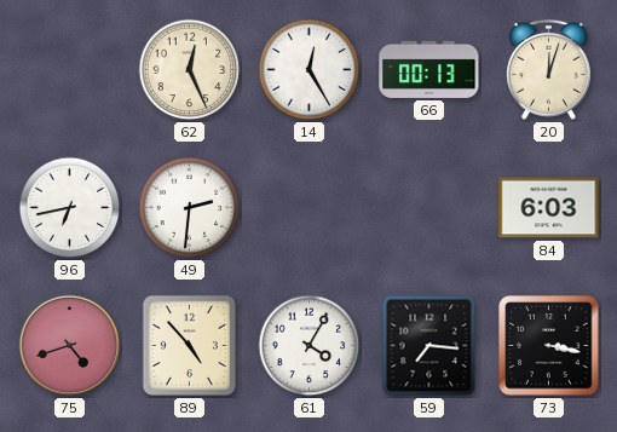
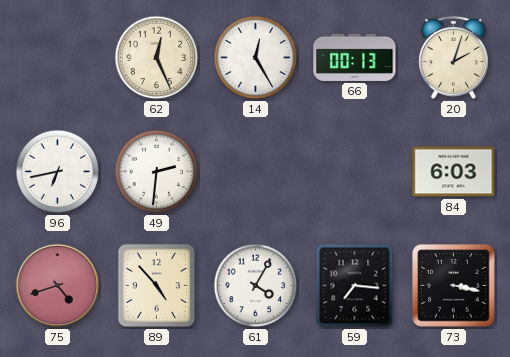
20: 12:03 -> 2:03 (453, 57)
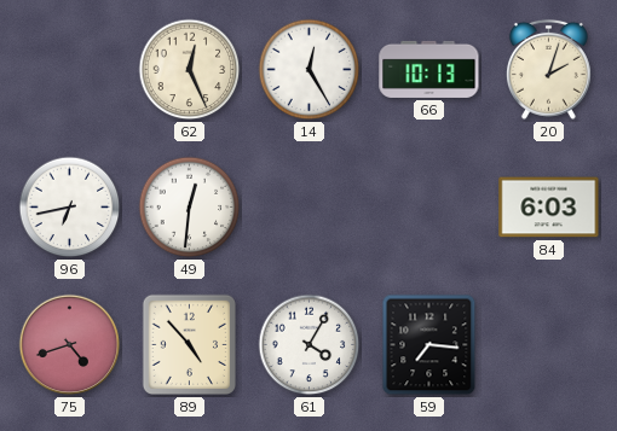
66: 00:13 -> 10:13 (429, 69)
49: 2:31 -> 12:31 (190, 208)
73: 3:17 -> none (454, 286)
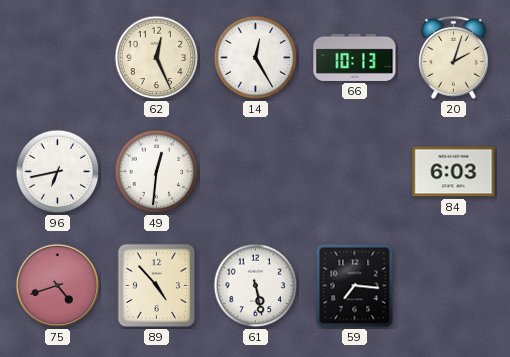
61: 4:05 -> 5:28 (256, 286)
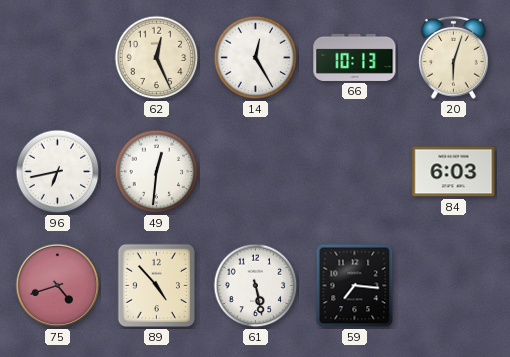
20: 2:03 -> 6:03 (453, 57)
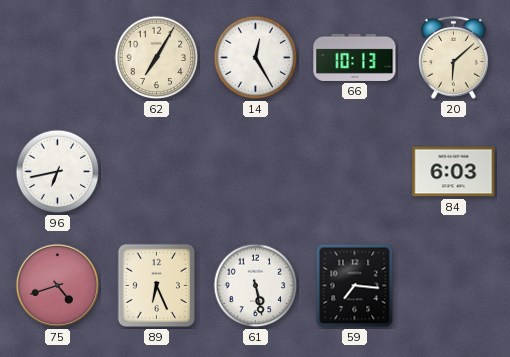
62: 12:26 -> 7:05 (157, 58)
20: 6:03 -> 6:08 (453, 57)
49: 12:31 -> none (157, 172)
89: 4:53 -> 6:26 (156, 286)
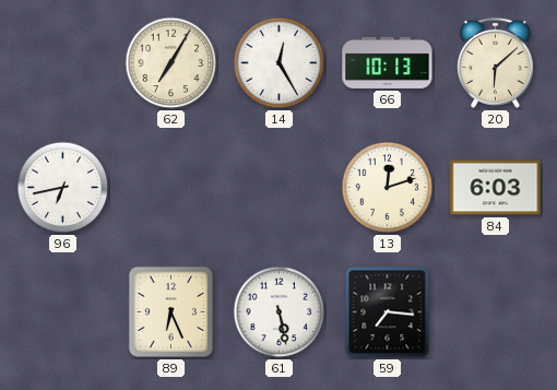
13: none -> 12:12 (388, 188)
75: 4:42 -> none (58, 286)
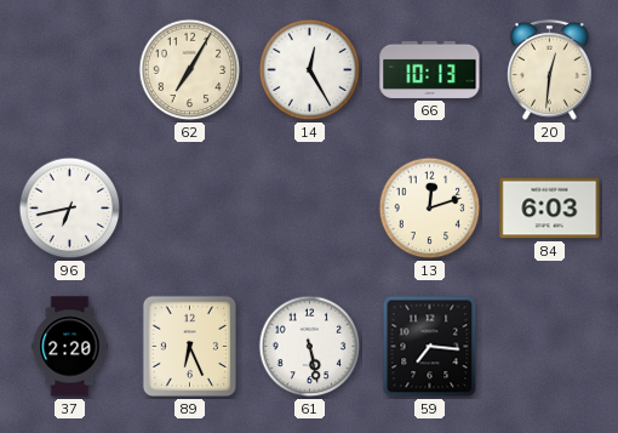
20: 6:08 -> 12:31 (549, 69)
37: none -> 2:20 (70, 347)
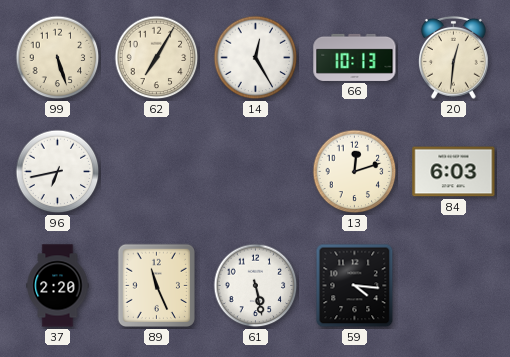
99: none -> 5:27 (58, 58)
89: 6:26 -> 11:26 (156, 286)
59: 7:16 -> 4:16 (355, 286)
